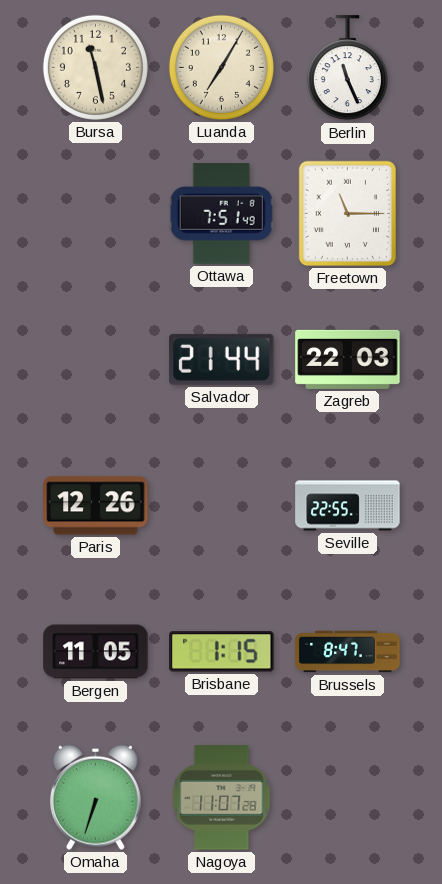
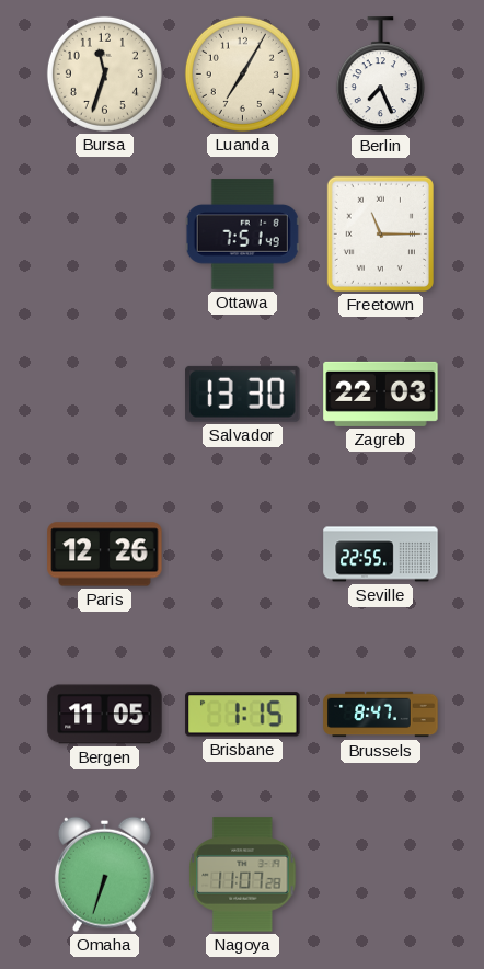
Bursa: 11:28 -> 11:33 (104, 73)
Berlin: 11:26 -> 7:26 (380, 75)
Salvador: 21:44 -> 13:30 (243, 394)
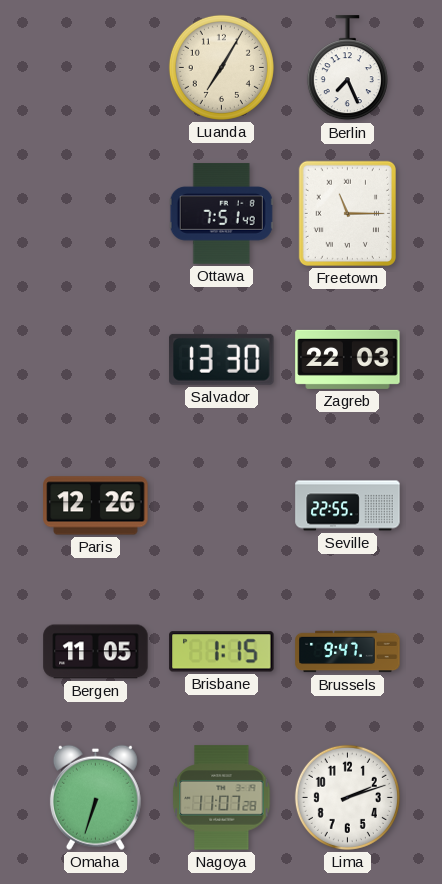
Bursa: 11:33 -> none (104, 73)
Brussels: 8:47 -> 9:47 (348, 652)
Lima: none -> 2:12 (347, 797)
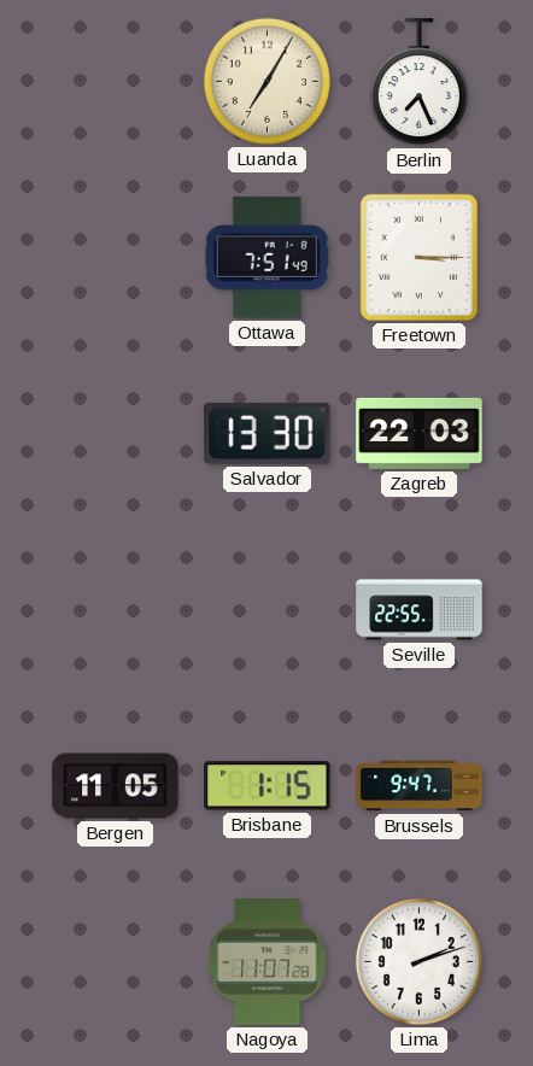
Freetown: 11:15 -> 3:15 (418, 257)
Paris: 12:26 -> none (96, 506)
Omaha: 6:33 -> none (95, 797)
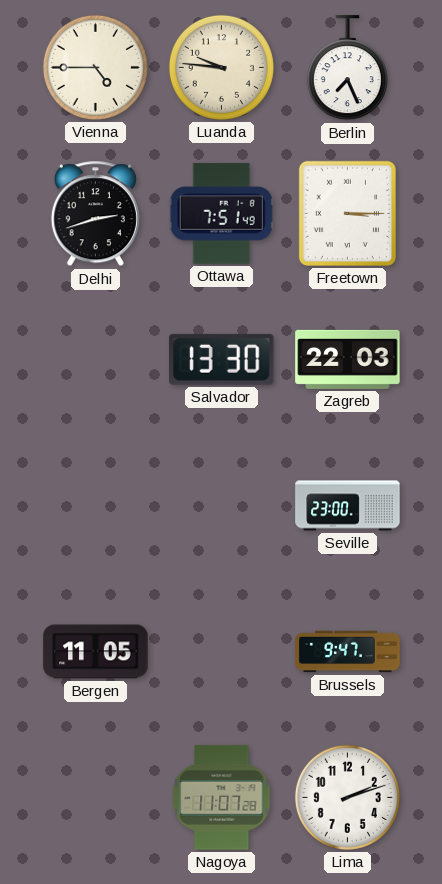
Vienna: none -> 4:45 (95, 67)
Luanda: 7:05 -> 9:46 (221, 67)
Delhi: none -> 2:42 (95, 214)
Seville: 22:55 -> 23:00 (348, 506)
Brisbane: 1:15 -> none (268, 786)
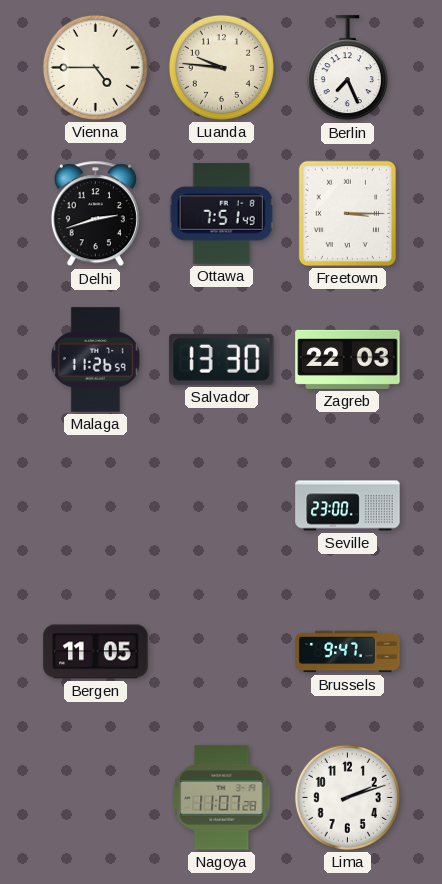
Malaga: none -> 11:26 (95, 360)
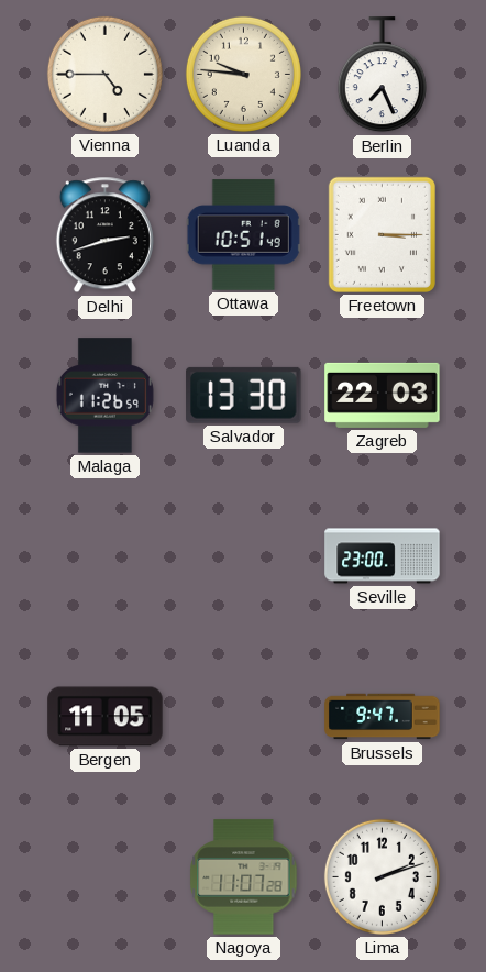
Ottawa: 7:51 -> 10:51 (243, 235)
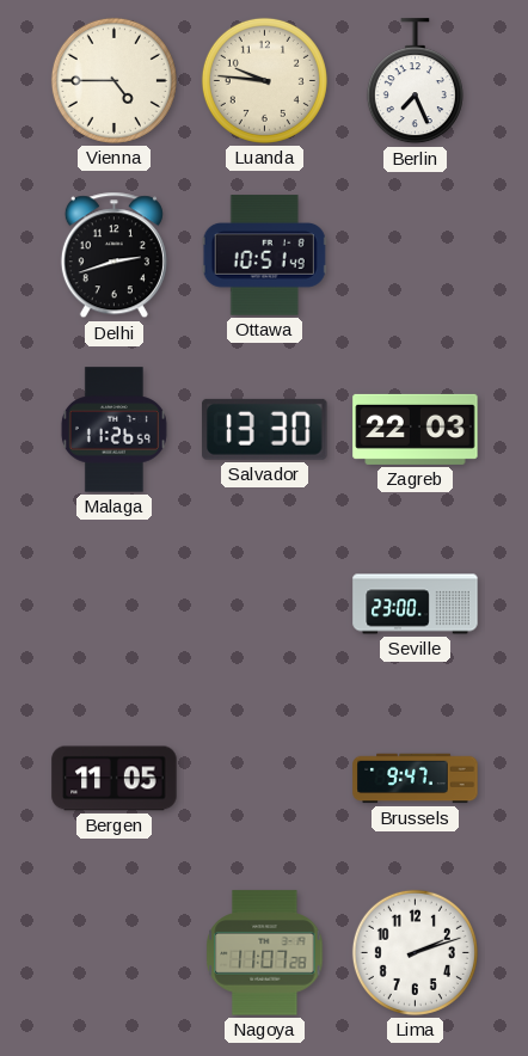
Freetown: 3:15 -> none (382, 234)
